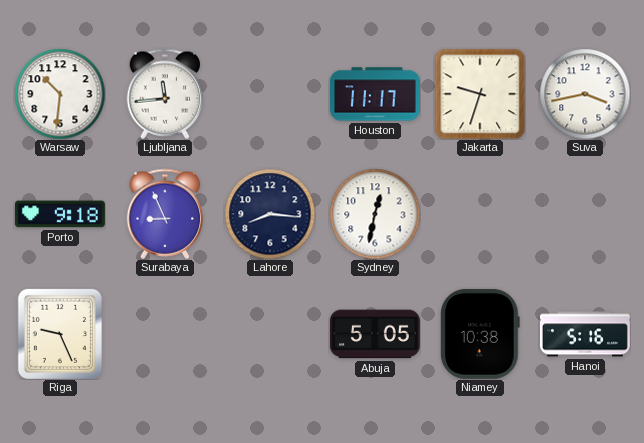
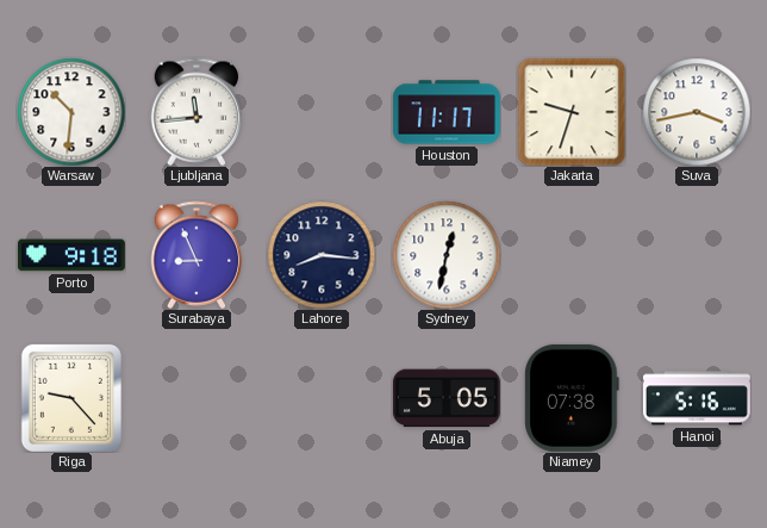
Riga: 9:26 -> 9:23 (71, 398)
Niamey: 10:38 -> 07:38 (573, 398)
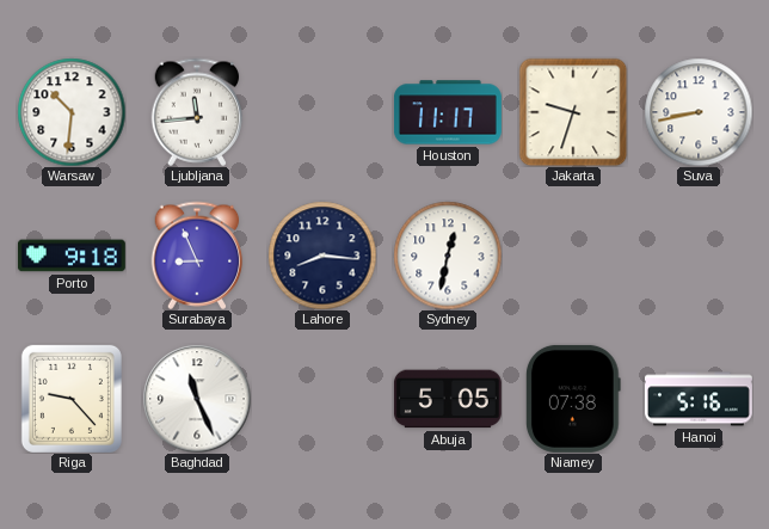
Suva: 3:43 -> 8:43 (699, 112)
Baghdad: none -> 11:26 (197, 399)
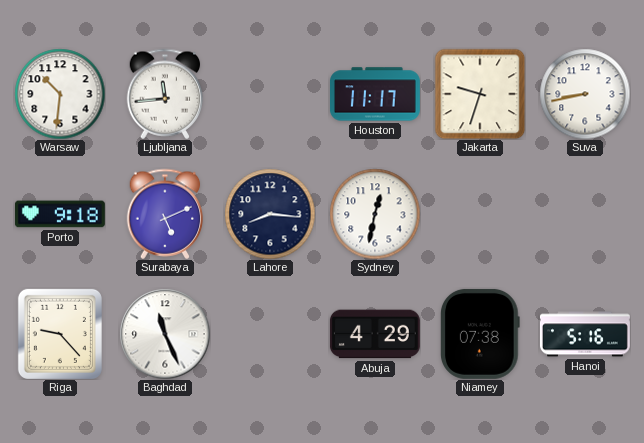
Surabaya: 8:56 -> 5:11 (165, 214)
Abuja: 5:05 -> 4:29 (375, 334)
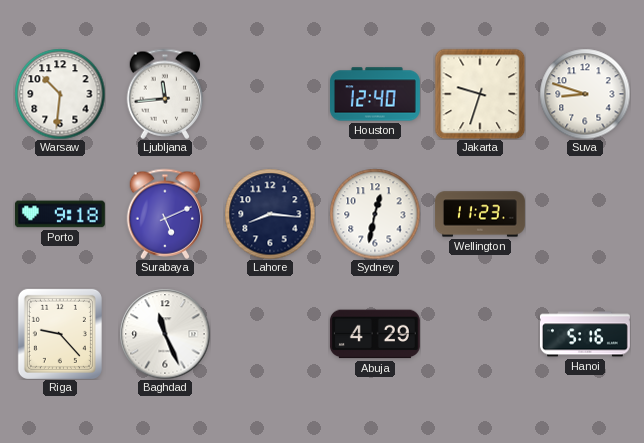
Houston: 11:17 -> 12:40 (375, 94)
Suva: 8:43 -> 8:48 (585, 94)
Wellington: none -> 11:23 (480, 214)
Niamey: 07:38 -> none (481, 334)
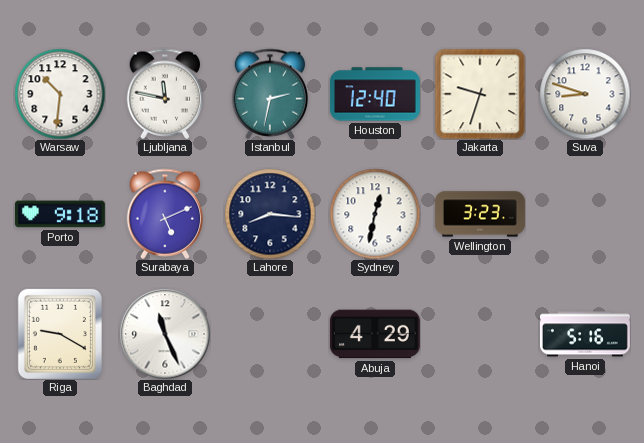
Ljubljana: 11:44 -> 11:47 (165, 94)
Istanbul: none -> 2:32 (270, 94)
Wellington: 11:23 -> 3:23 (480, 214)
Riga: 9:23 -> 9:20 (60, 334)
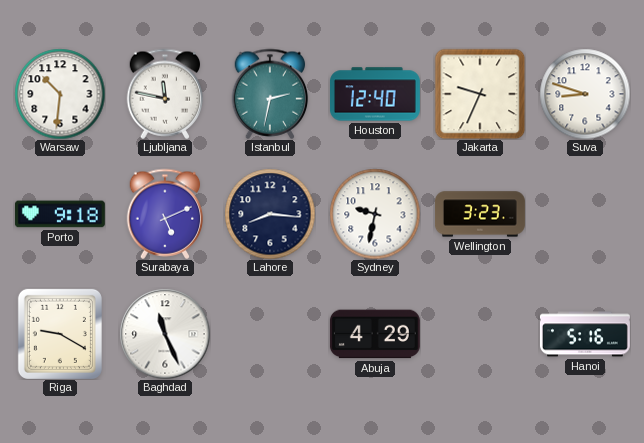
Jakarta: 9:33 -> 9:34 (480, 94)
Sydney: 12:32 -> 9:32 (375, 214)
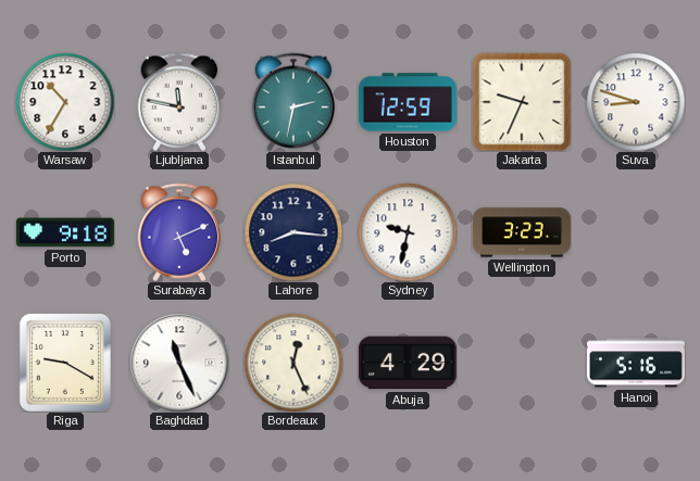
Warsaw: 10:31 -> 10:35 (65, 102)
Houston: 12:40 -> 12:59 (408, 102)
Bordeaux: none -> 12:26 (293, 363)
